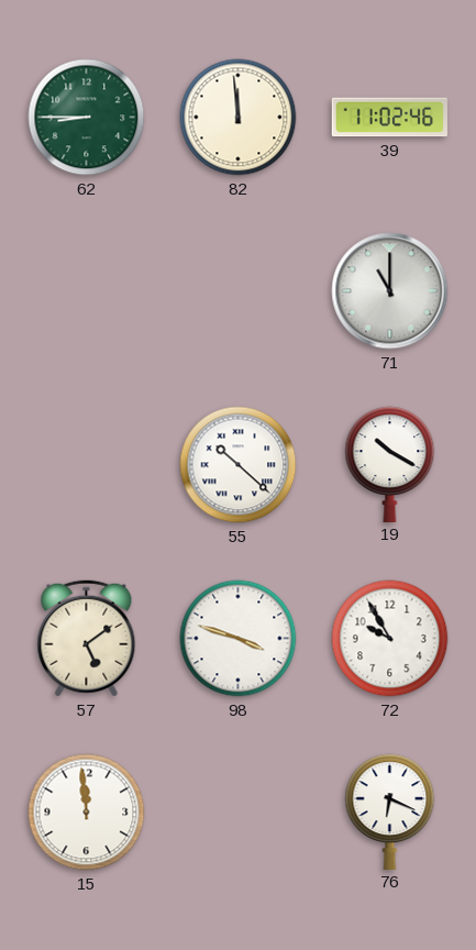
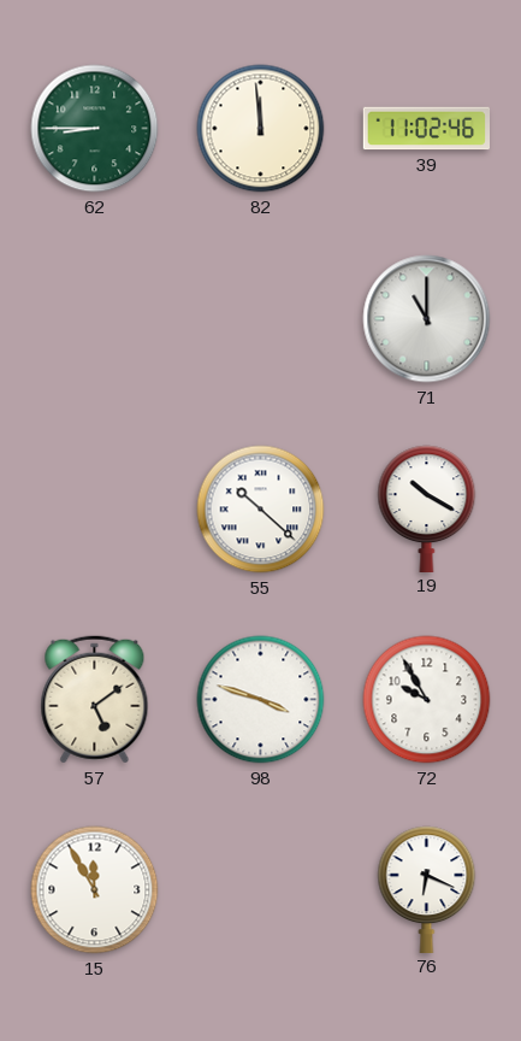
15: 11:59 -> 11:55 (95, 890)
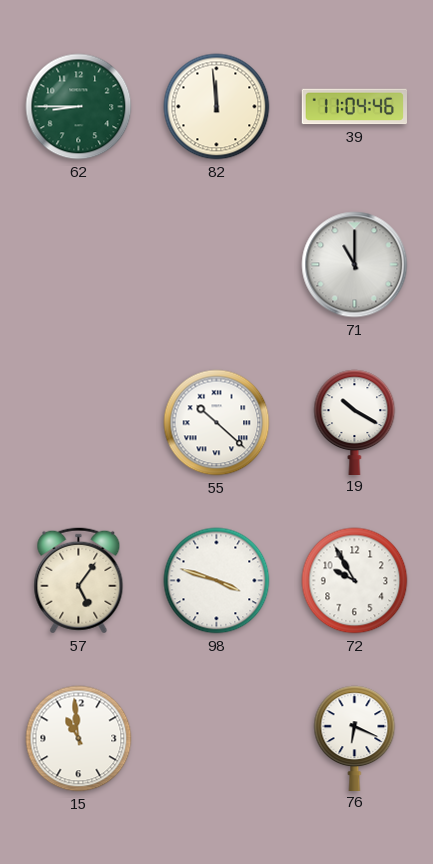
39: 11:02 -> 11:04 (355, 107)
57: 5:09 -> 5:06 (79, 581)
15: 11:55 -> 10:59 (79, 739)
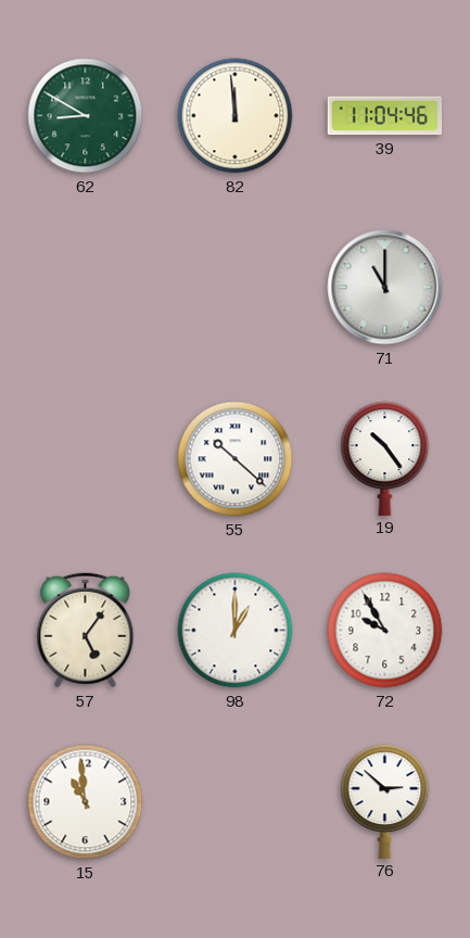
62: 8:45 -> 8:50 (86, 116)
19: 10:20 -> 10:24 (385, 458)
98: 3:48 -> 1:00 (236, 631)
76: 6:19 -> 2:52 (385, 801)
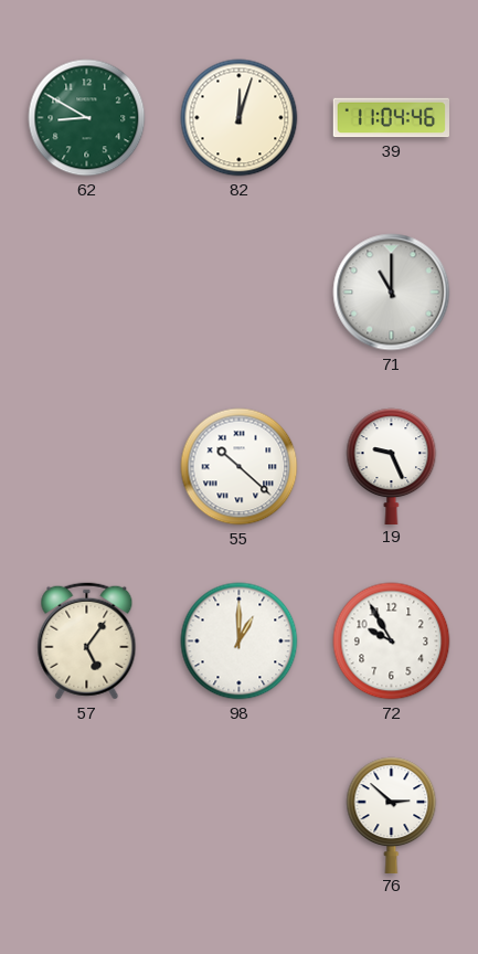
82: 11:59 -> 12:03 (240, 118)
19: 10:24 -> 9:26 (392, 466)
15: 10:59 -> none (86, 802)
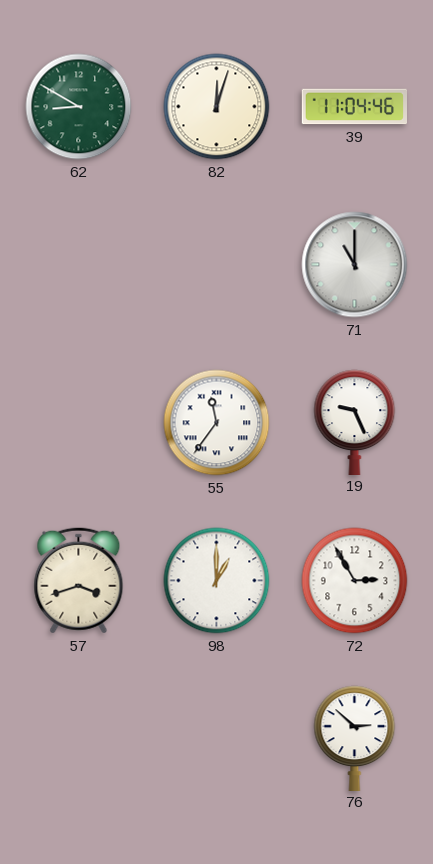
55: 10:22 -> 11:36 (217, 423)
57: 5:06 -> 3:42 (79, 581)
72: 9:55 -> 2:55 (355, 581)
